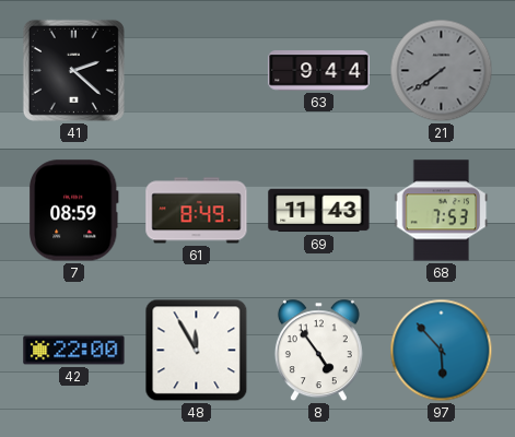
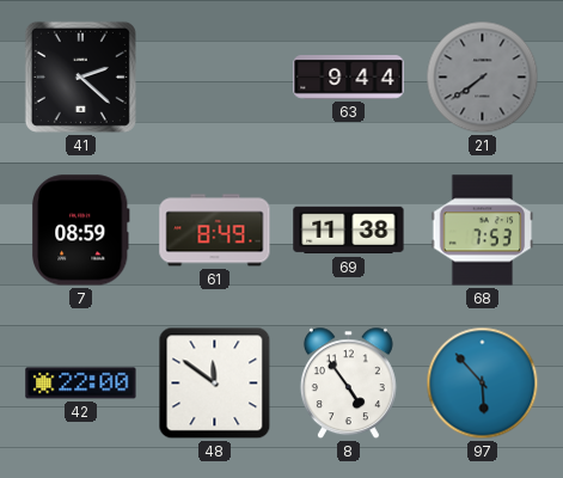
69: 11:43 -> 11:38 (349, 231)
48: 11:55 -> 11:51 (215, 384)
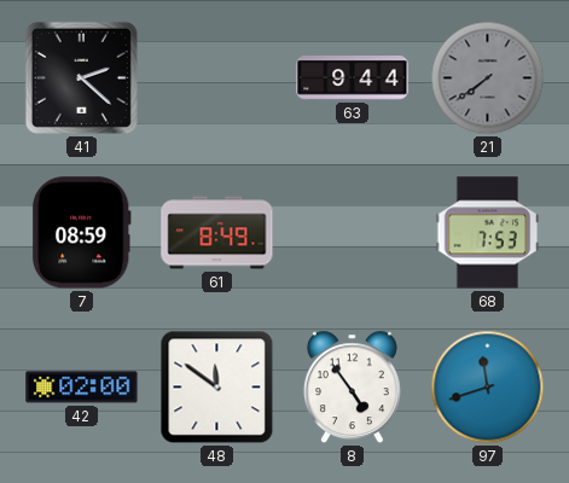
69: 11:38 -> none (349, 231)
42: 22:00 -> 02:00 (82, 388)
97: 5:53 -> 11:42 (488, 388)
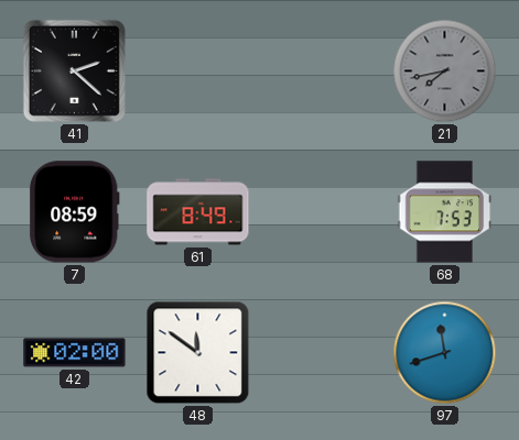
63: 9:44 -> none (353, 78)
21: 7:39 -> 7:43 (445, 71)
8: 4:54 -> none (352, 388)
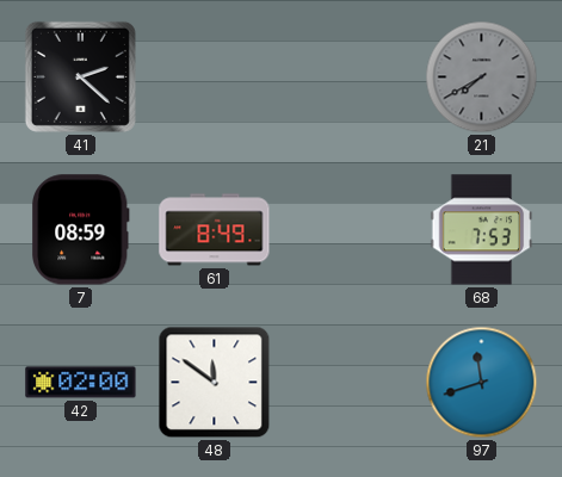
21: 7:43 -> 7:40 (482, 78)
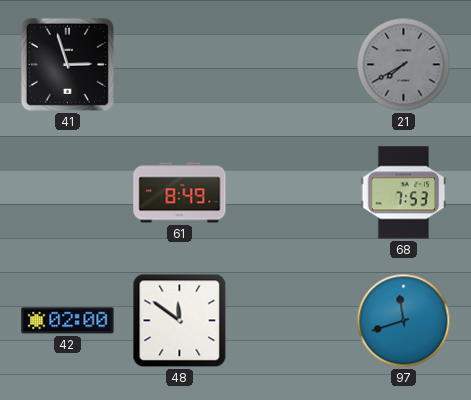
41: 2:22 -> 2:57 (67, 64)
7: 08:59 -> none (81, 230)
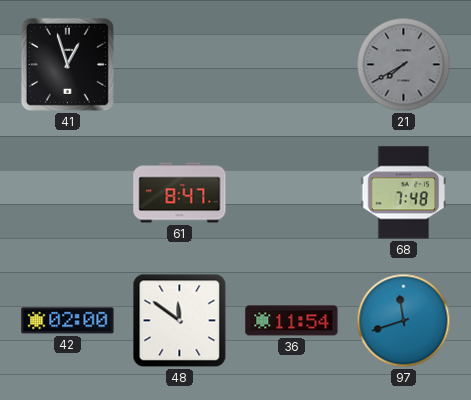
41: 2:57 -> 12:57 (67, 64)
61: 8:49 -> 8:47 (180, 193)
68: 7:53 -> 7:48 (404, 193)
36: none -> 11:54 (292, 321)
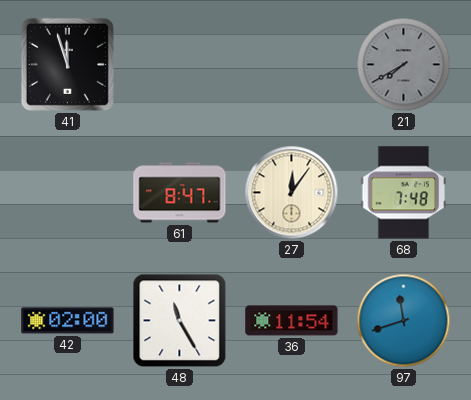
41: 12:57 -> 11:57 (67, 64)
27: none -> 12:06 (292, 193)
48: 11:51 -> 11:25 (180, 321)
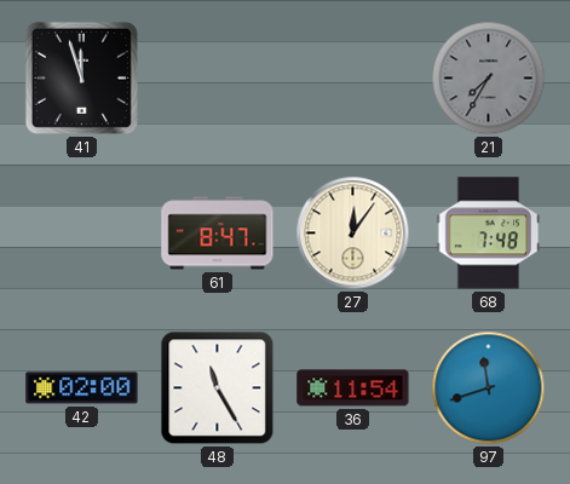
21: 7:40 -> 7:35 (489, 79)
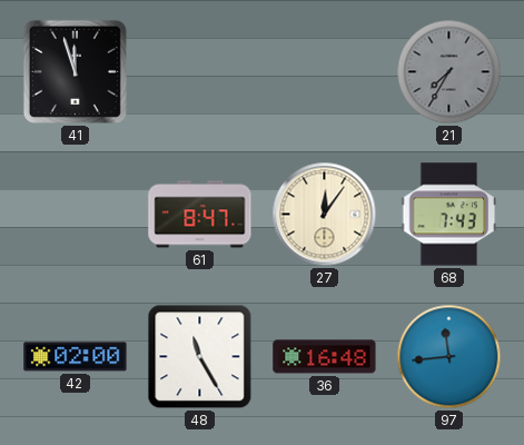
68: 7:48 -> 7:43 (449, 215)
36: 11:54 -> 16:48 (325, 357)
97: 11:42 -> 11:44 (449, 357)
